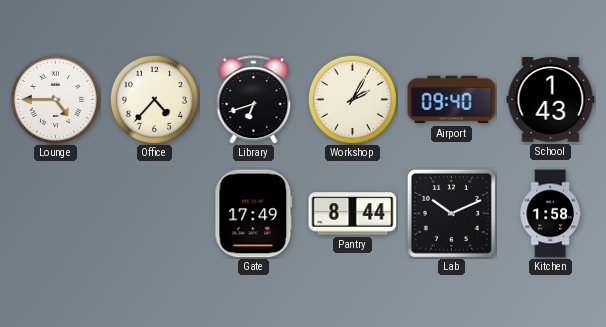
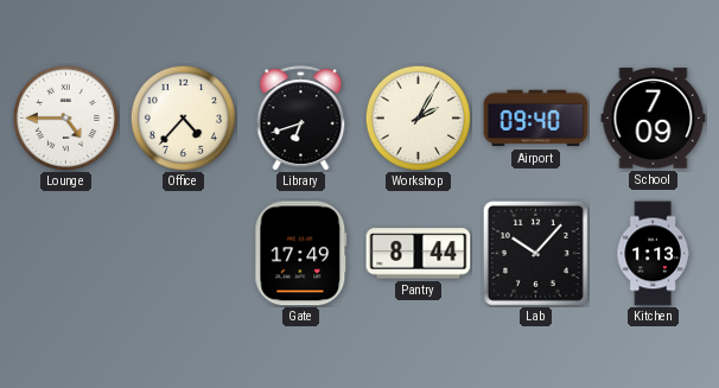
School: 1:43 -> 7:09 (654, 119)
Lab: 10:11 -> 10:07 (535, 253)
Kitchen: 1:58 -> 1:13 (653, 254)
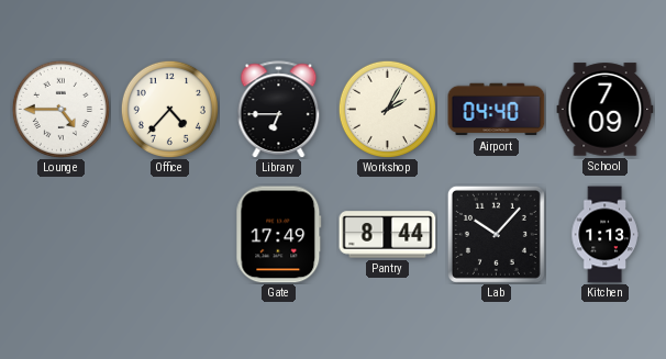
Library: 6:42 -> 6:45 (279, 110)
Airport: 09:40 -> 04:40 (497, 110)
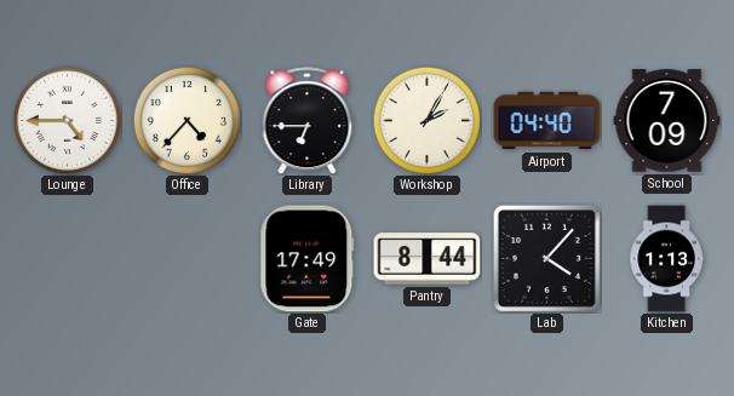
Lab: 10:07 -> 4:07 (546, 258)
